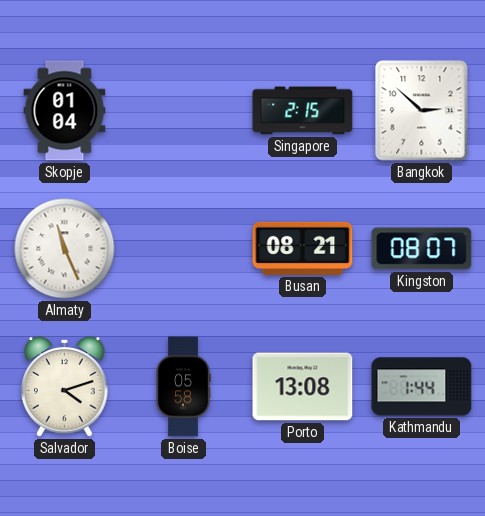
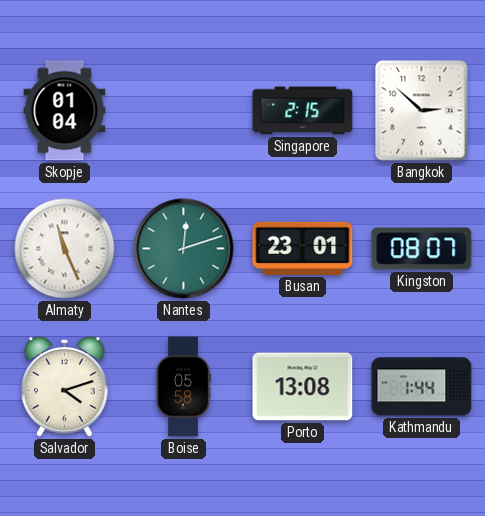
Nantes: none -> 12:12 (184, 249)
Busan: 08:21 -> 23:01 (303, 248)
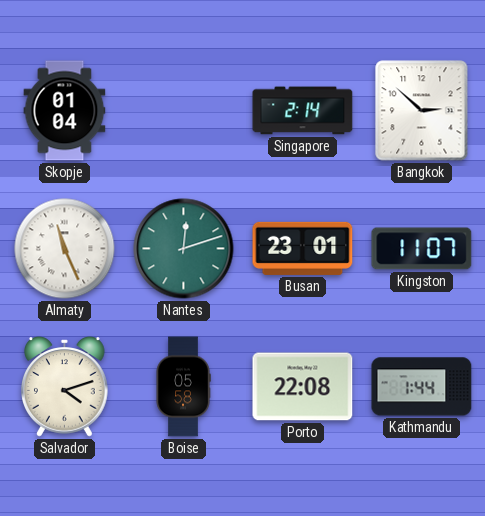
Singapore: 2:15 -> 2:14 (303, 111)
Kingston: 08:07 -> 11:07 (422, 249)
Porto: 13:08 -> 22:08 (303, 387)
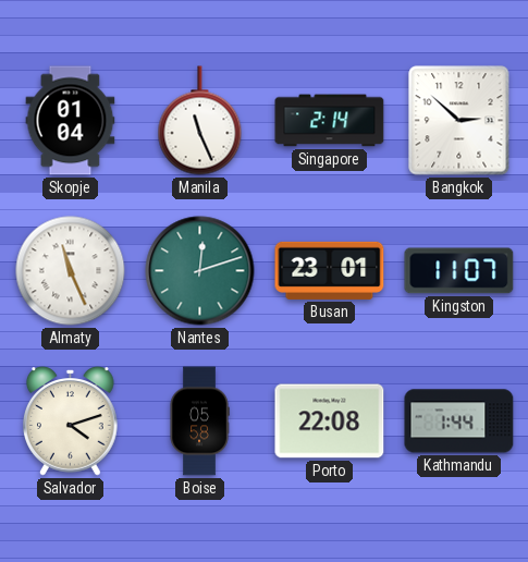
Manila: none -> 11:26 (200, 121)
